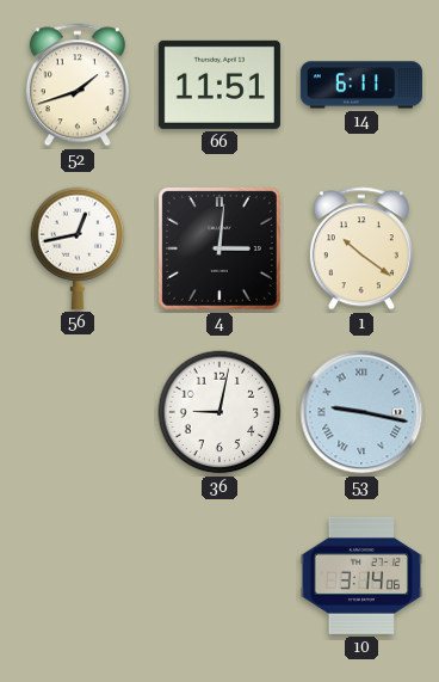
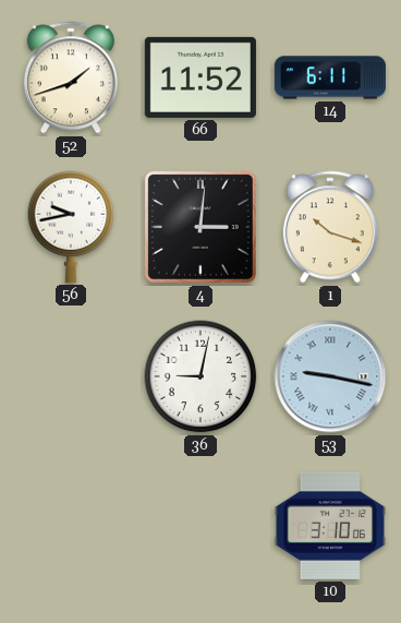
66: 11:51 -> 11:52 (200, 77)
56: 12:43 -> 9:43 (71, 227)
1: 10:21 -> 10:18 (330, 227)
10: 3:14 -> 3:10 (330, 526)
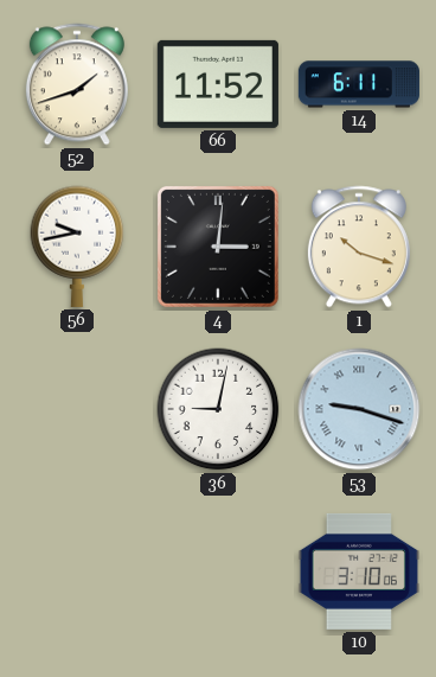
53: 9:17 -> 9:18 (359, 409)
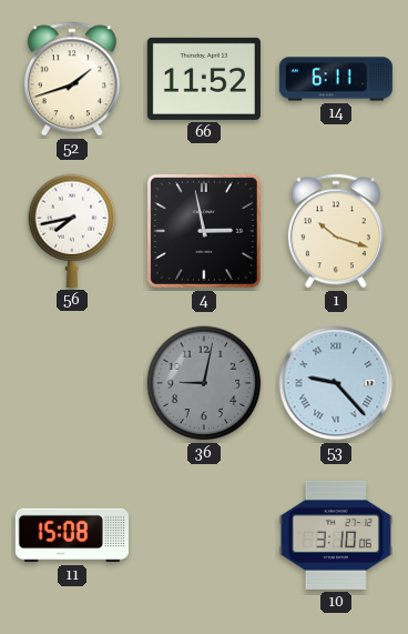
56: 9:43 -> 7:43 (72, 231)
4: 3:01 -> 2:58 (204, 231)
36 dial: white -> grey (204, 383)
53: 9:18 -> 9:23 (336, 383)
11: none -> 15:08 (72, 535)
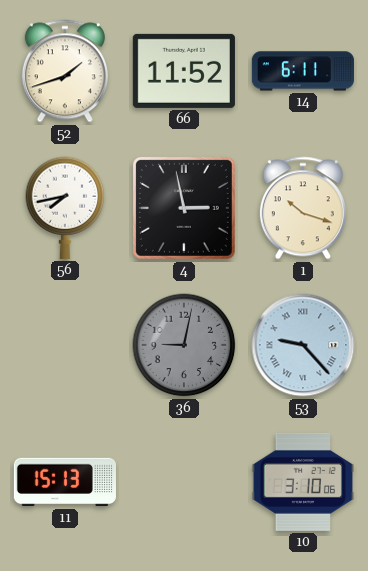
11: 15:08 -> 15:13 (65, 482)
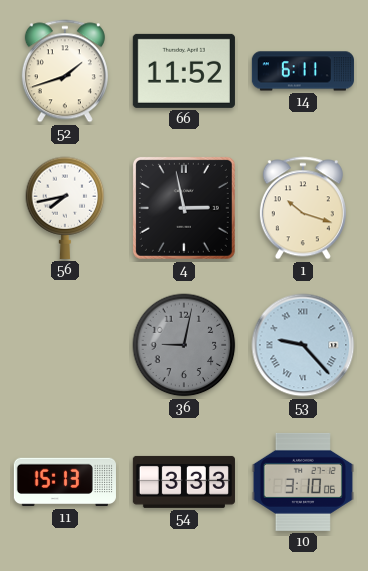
54: none -> 3:33 (184, 482)
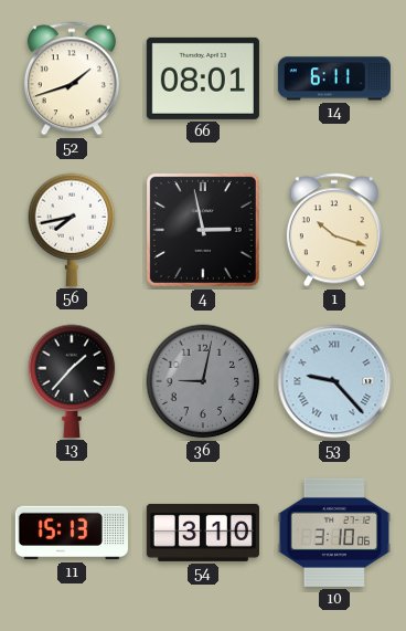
66: 11:52 -> 08:01 (203, 78)
13: none -> 1:37 (72, 381)
54: 3:33 -> 3:10 (203, 533)
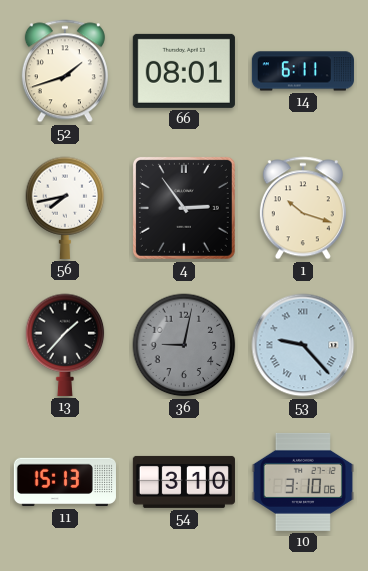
4: 2:58 -> 2:54 (184, 208)
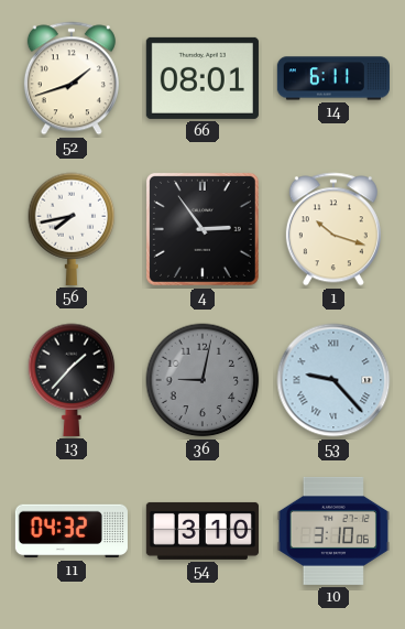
11: 15:13 -> 04:32 (72, 531)
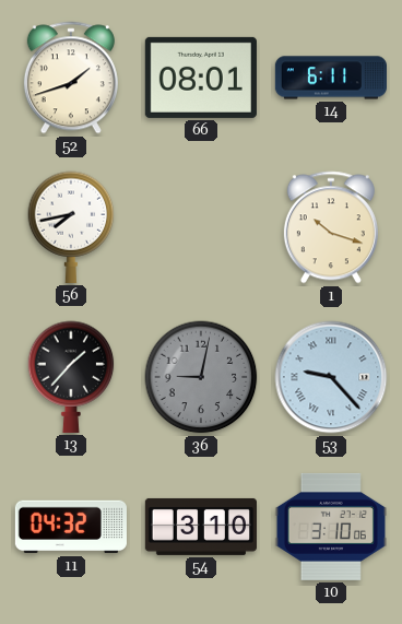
4: 2:54 -> none (202, 229)
